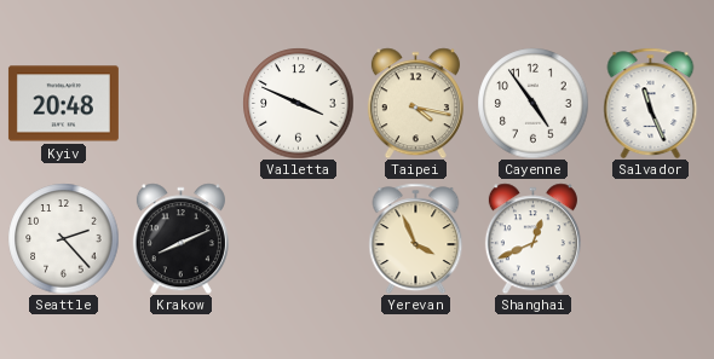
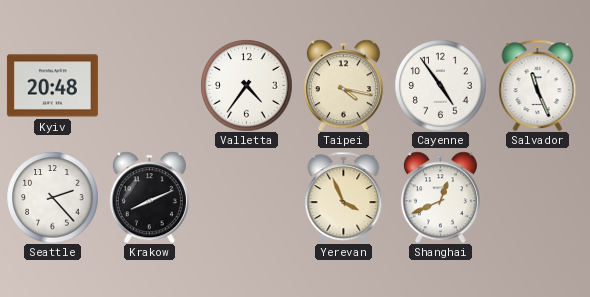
Valletta: 3:49 -> 4:36 (246, 85)
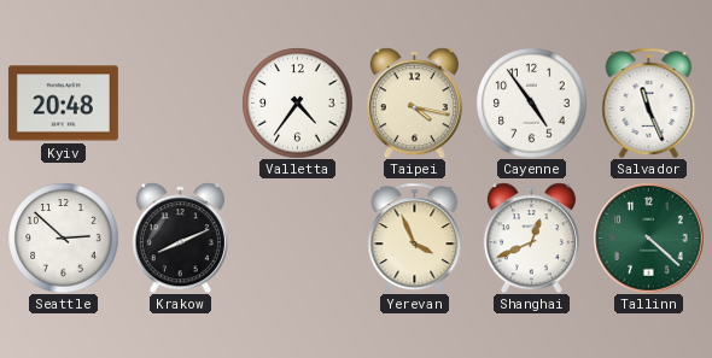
Seattle: 2:23 -> 2:52 (63, 237)
Tallinn: none -> 4:22 (648, 237)
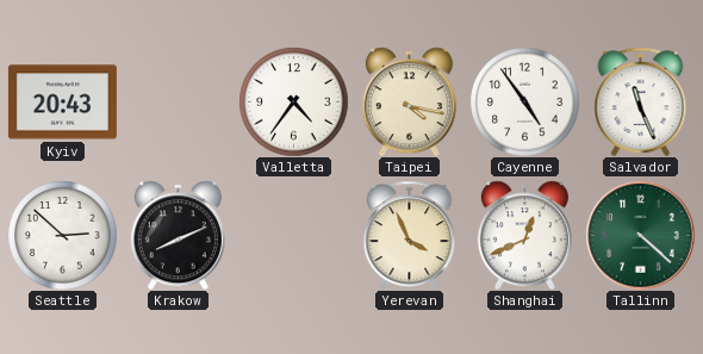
Kyiv: 20:48 -> 20:43 (62, 103)
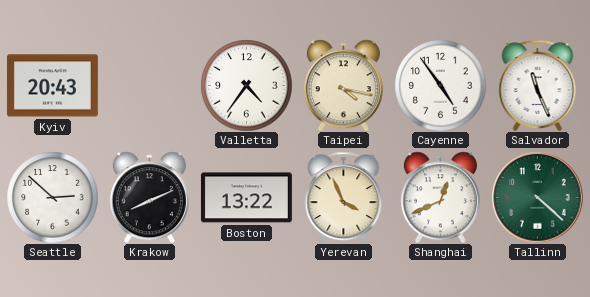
Boston: none -> 13:22 (246, 198)
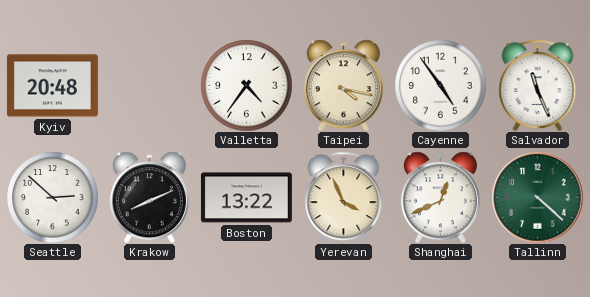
Kyiv: 20:43 -> 20:48 (52, 86)
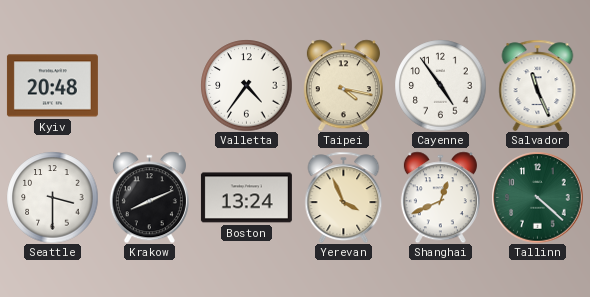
Seattle: 2:52 -> 3:30 (52, 197)
Boston: 13:22 -> 13:24 (246, 198)
